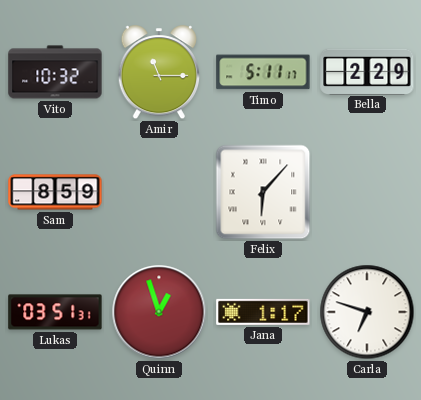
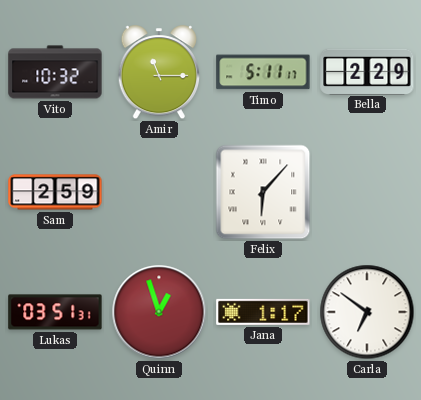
Sam: 8:59 -> 2:59 (55, 192)
Carla: 6:48 -> 6:51 (367, 312)
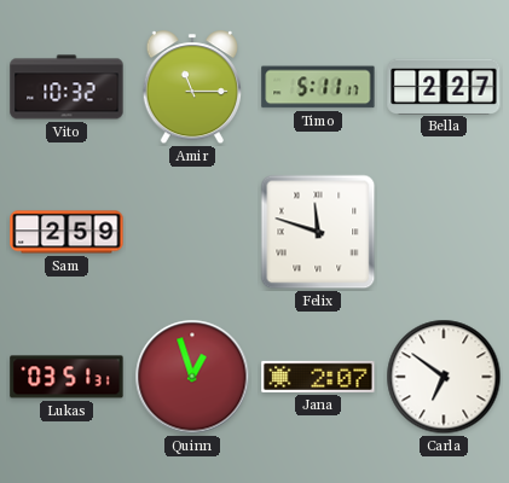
Bella: 2:29 -> 2:27 (444, 86)
Felix: 6:07 -> 11:48 (318, 232)
Jana: 1:17 -> 2:07 (318, 377)
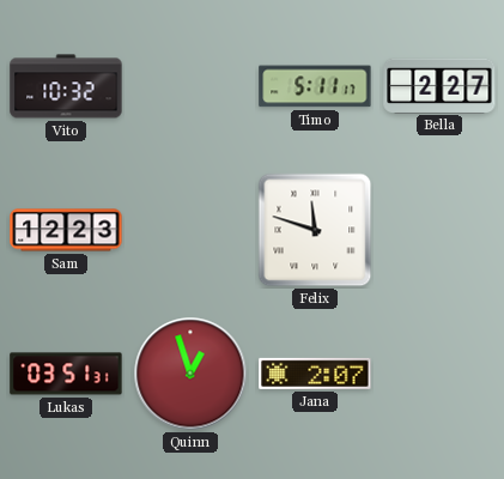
Amir: 11:15 -> none (191, 88)
Sam: 2:59 -> 12:23 (66, 230)
Carla: 6:51 -> none (444, 377)
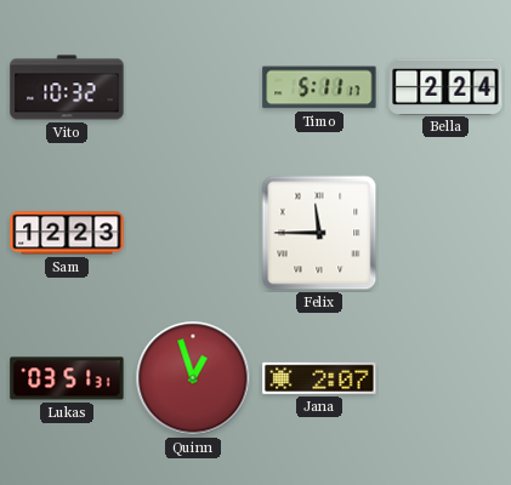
Bella: 2:27 -> 2:24 (445, 86)
Felix: 11:48 -> 11:45 (319, 233)
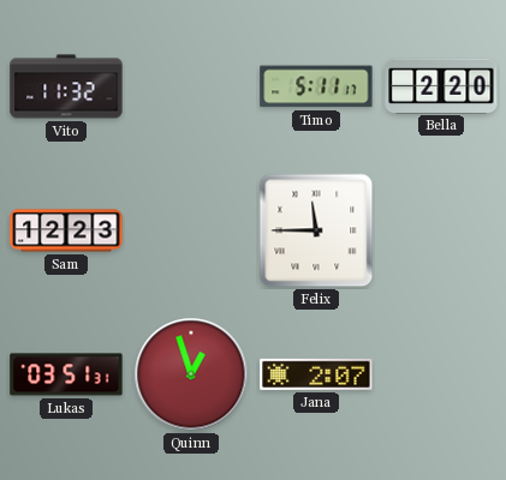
Vito: 10:32 -> 11:32 (66, 86)
Bella: 2:24 -> 2:20 (441, 85)
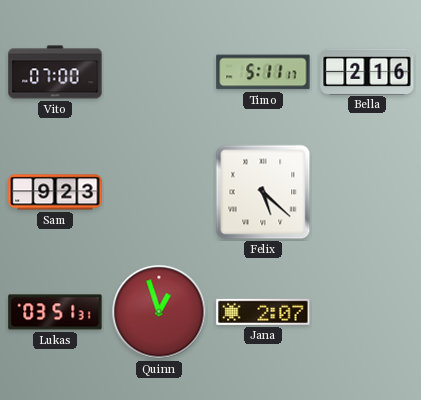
Vito: 11:32 -> 07:00 (55, 72)
Bella: 2:20 -> 2:16 (367, 71)
Sam: 12:23 -> 9:23 (55, 192)
Felix: 11:45 -> 5:22 (263, 192)
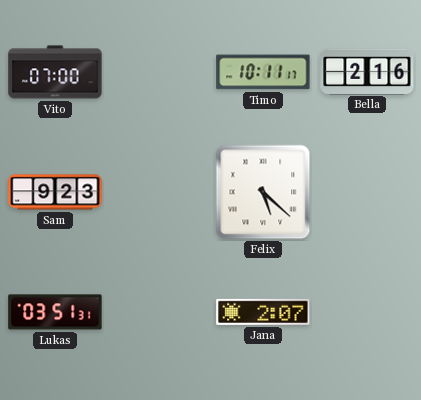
Timo: 5:11 -> 10:11 (263, 72)
Quinn: 12:57 -> none (159, 312)
